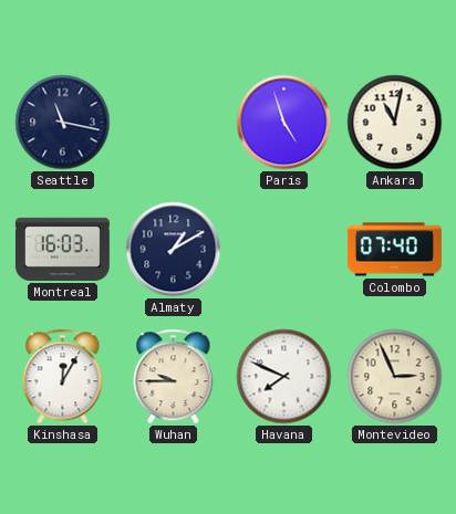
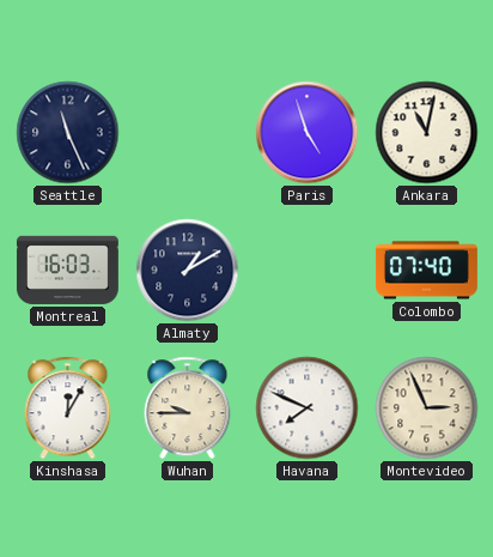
Seattle: 11:17 -> 11:26 (68, 133)
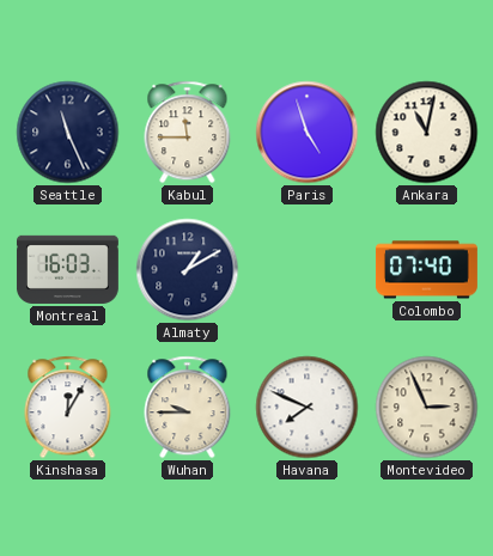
Kabul: none -> 11:45 (188, 133)
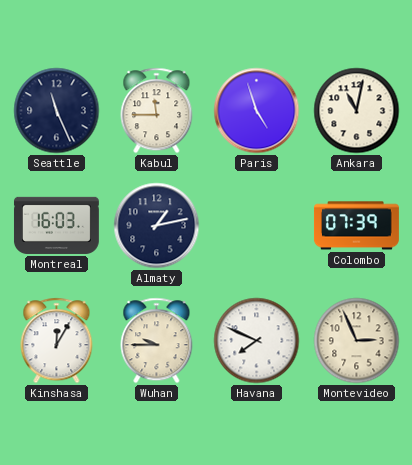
Almaty: 1:10 -> 1:13 (157, 226)
Colombo: 07:40 -> 07:39 (356, 226)
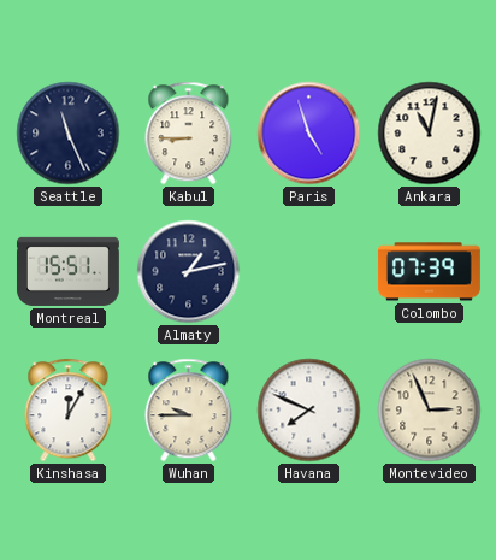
Kabul: 11:45 -> 8:45 (189, 134)
Montreal: 16:03 -> 15:51 (67, 271)
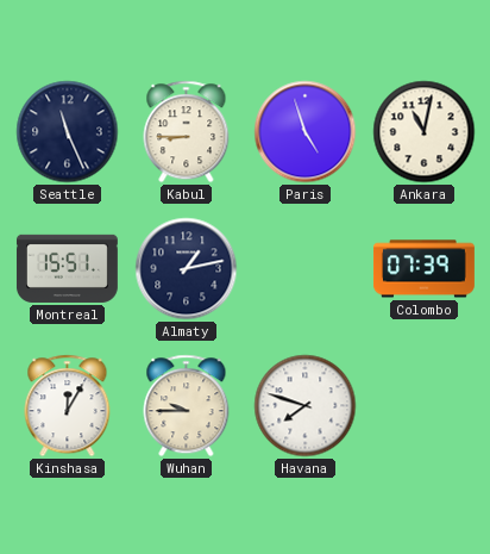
Havana: 7:49 -> 7:48 (306, 406)
Montevideo: 2:56 -> none (430, 411)
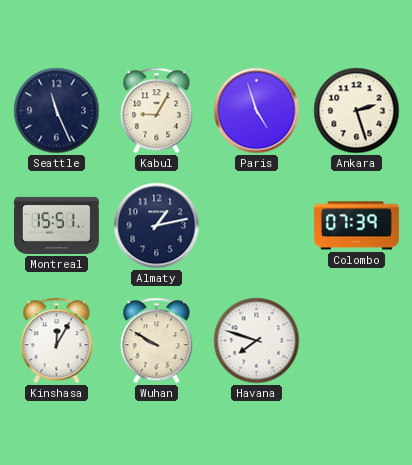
Kabul: 8:45 -> 9:05 (157, 111)
Ankara: 11:02 -> 2:27 (357, 111)
Wuhan: 9:45 -> 9:50 (157, 341)
